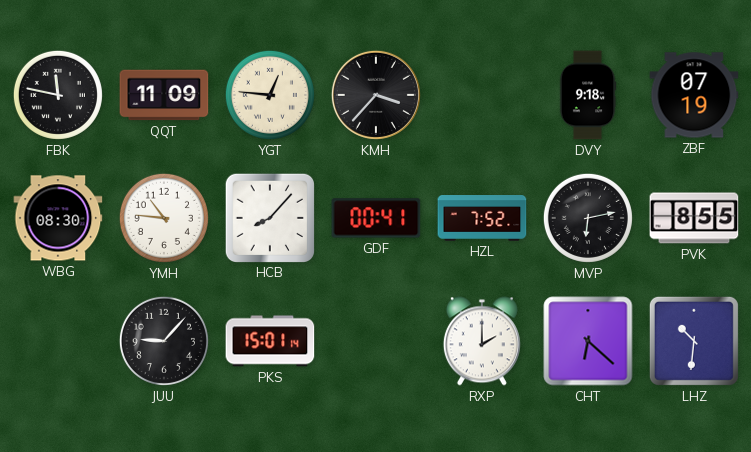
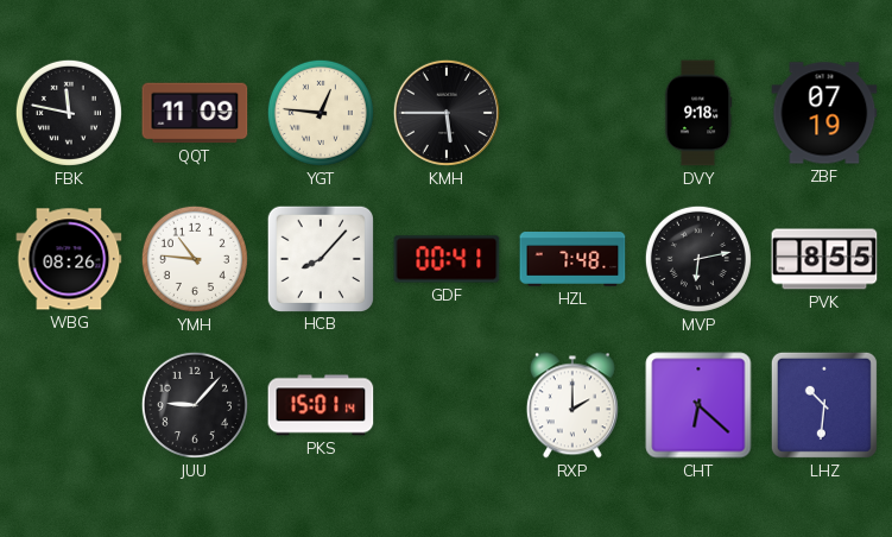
KMH: 3:37 -> 5:45 (447, 113)
WBG: 08:30 -> 08:26 (69, 259)
HZL: 7:52 -> 7:48 (572, 260)
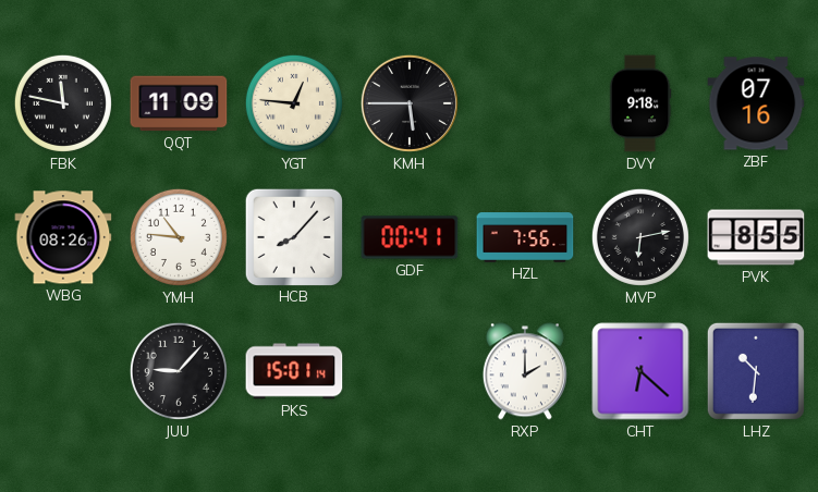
ZBF: 07:19 -> 07:16 (756, 103)
HZL: 7:48 -> 7:56 (525, 238)
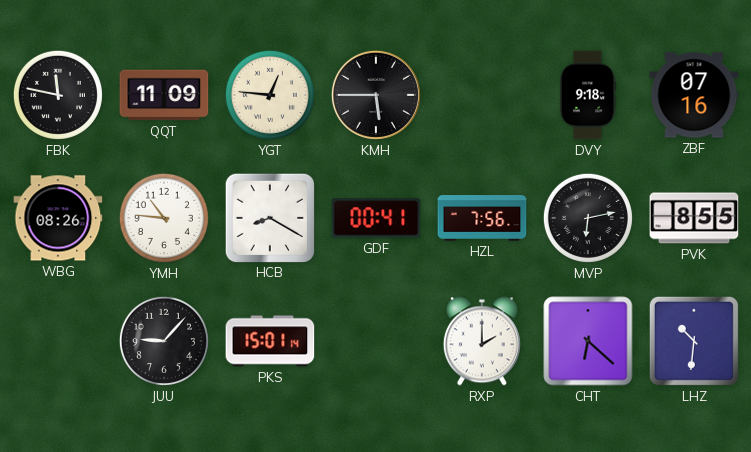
HCB: 8:07 -> 8:20 (269, 217)
